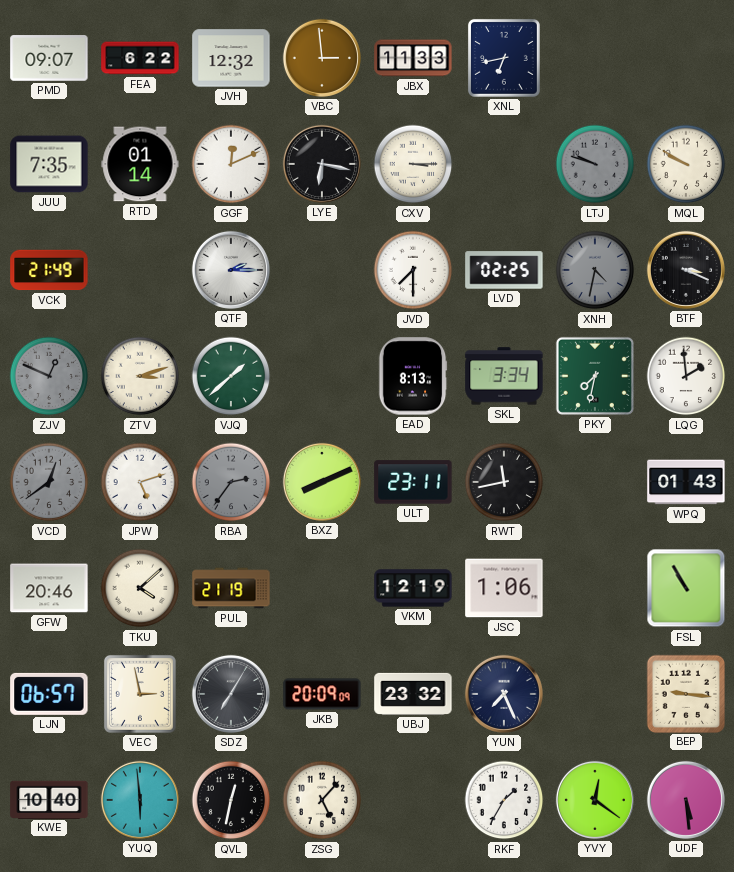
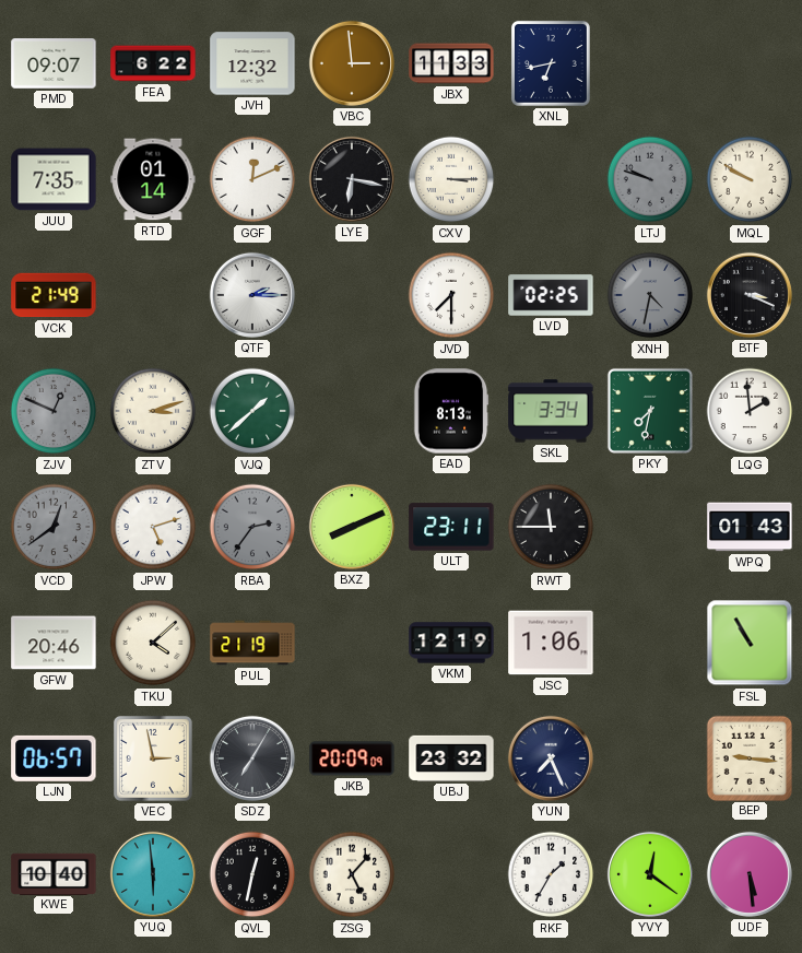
RWT: 11:43 -> 11:45 (551, 527)
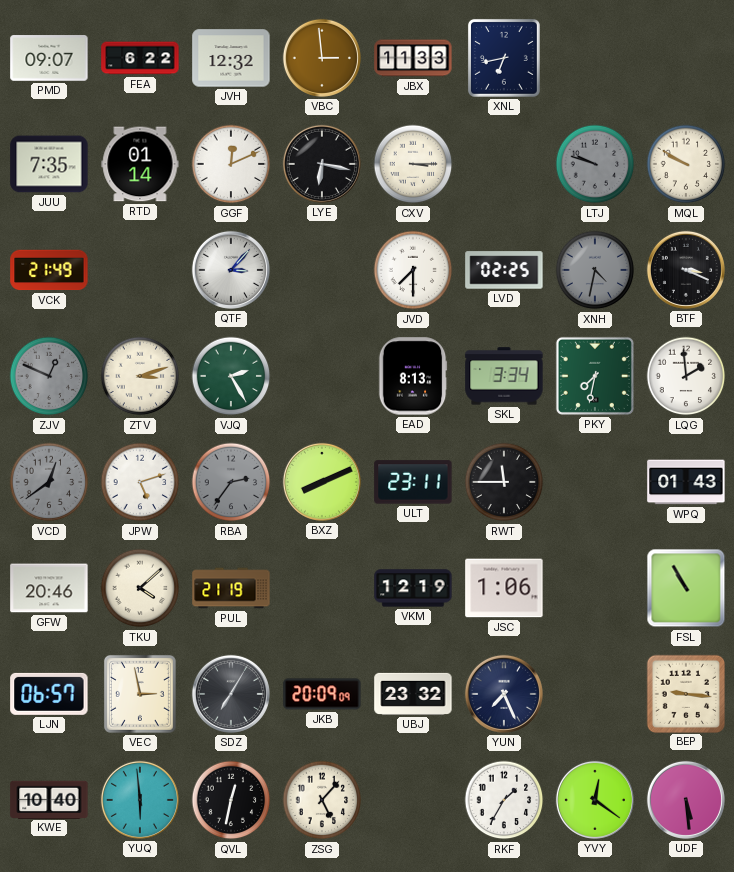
QTF: 2:15 -> 3:07 (231, 270)
VJQ: 1:38 -> 2:25 (231, 376)
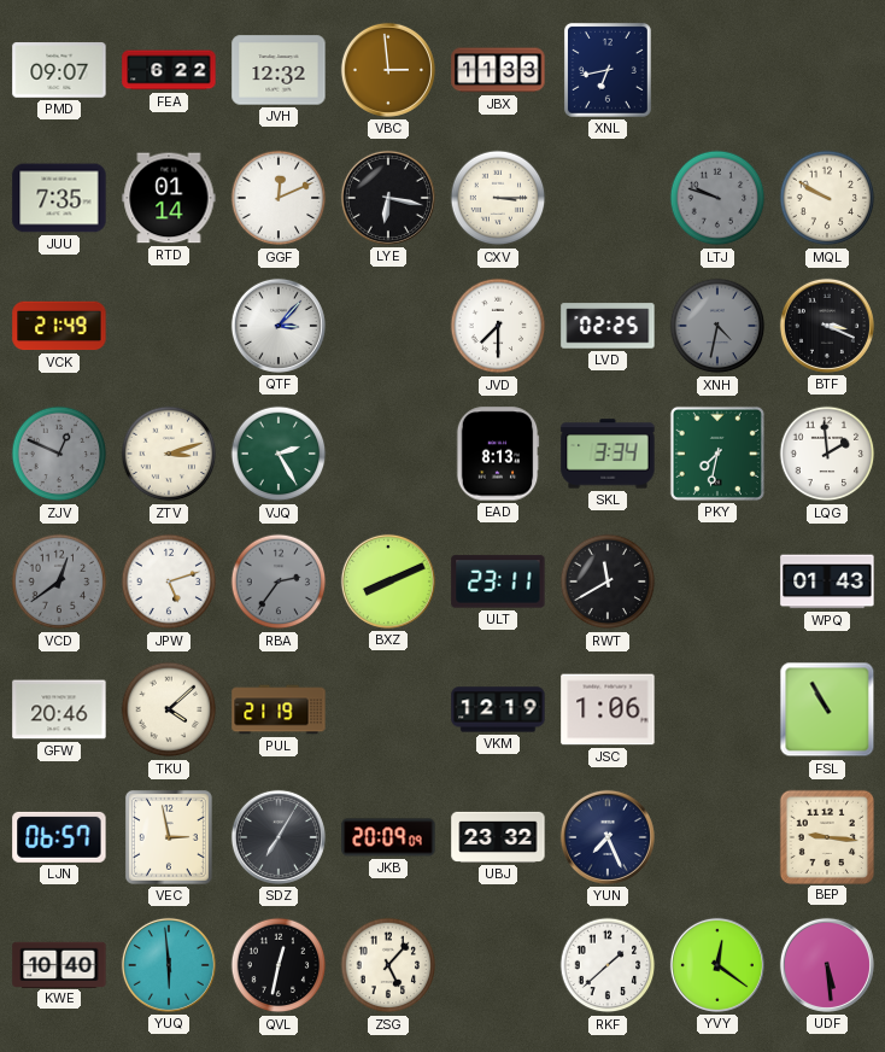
RWT: 11:45 -> 11:40 (608, 581)
RKF: 1:35 -> 1:38 (608, 965)
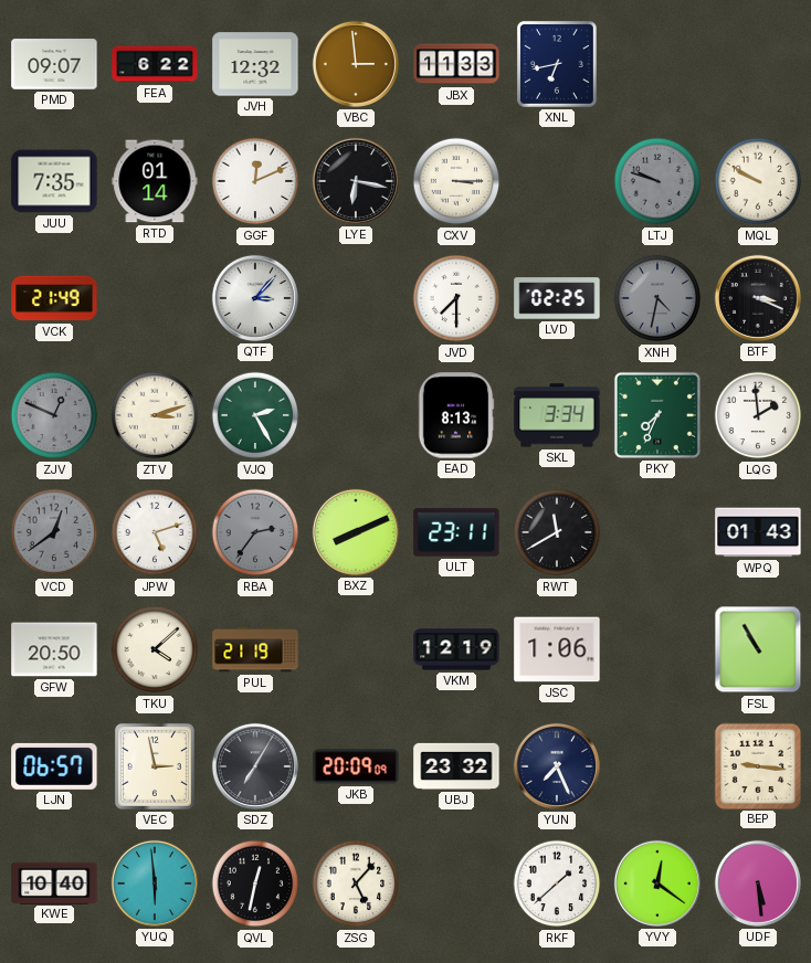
PKY: 7:32 -> 7:34 (657, 415)
GFW: 20:46 -> 20:50 (54, 649)
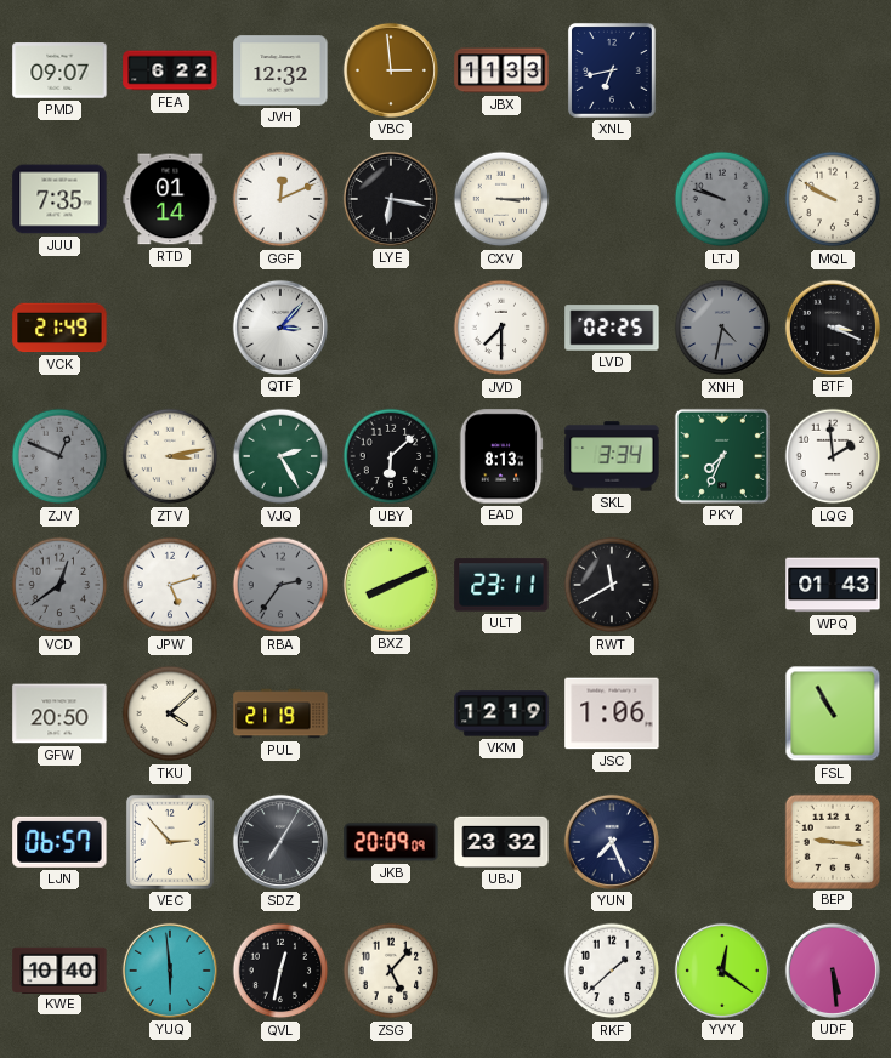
ZTV: 3:12 -> 3:13 (170, 456)
UBY: none -> 6:08 (391, 456)
VEC: 2:58 -> 2:53 (170, 842)
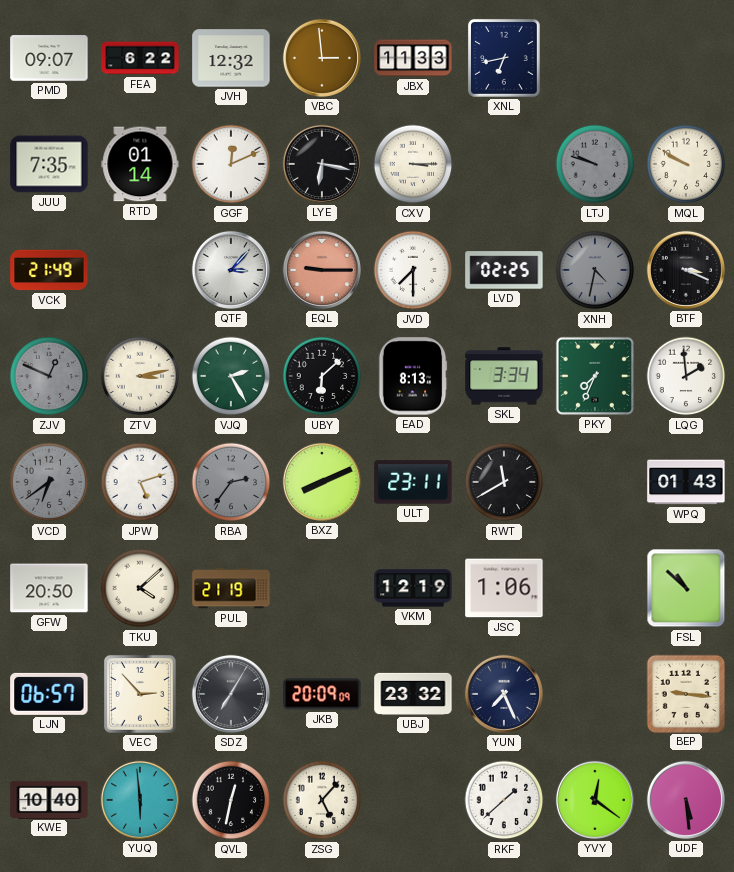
EQL: none -> 9:15 (322, 270)
VCD: 12:39 -> 6:39 (49, 482)
FSL: 10:55 -> 10:52 (686, 588)
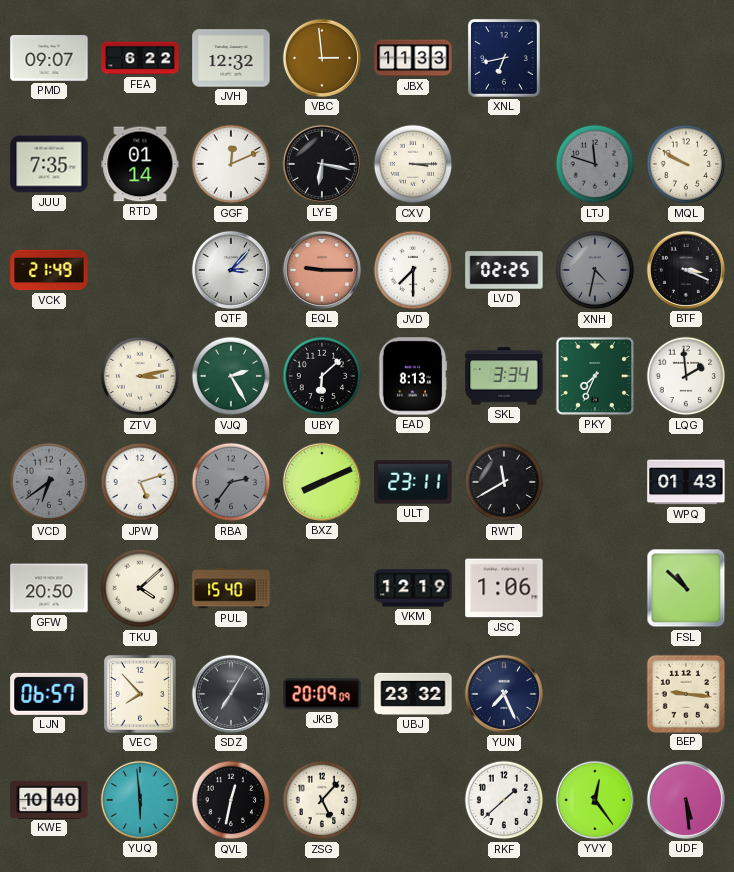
LTJ: 9:48 -> 11:48 (595, 164)
ZJV: 12:49 -> none (49, 376)
PUL: 21:19 -> 15:40 (231, 588)
VEC: 2:53 -> 7:53 (140, 694)
YVY: 12:21 -> 12:24 (595, 800)
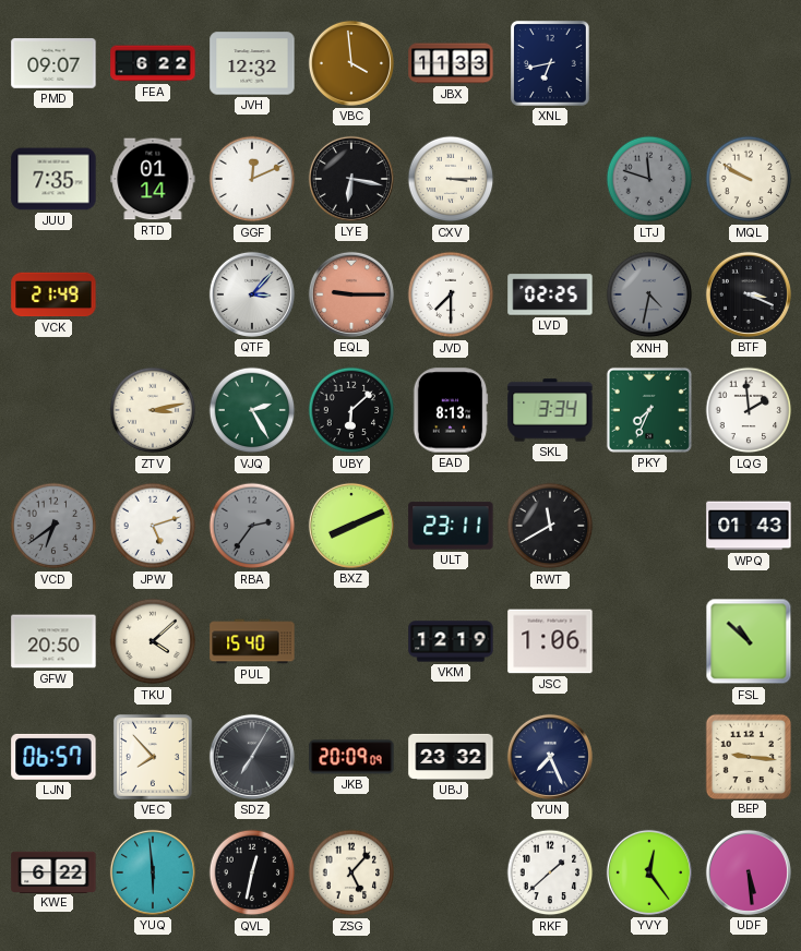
VBC: 2:59 -> 3:59 (351, 63)
KWE: 10:40 -> 6:22 (53, 871)
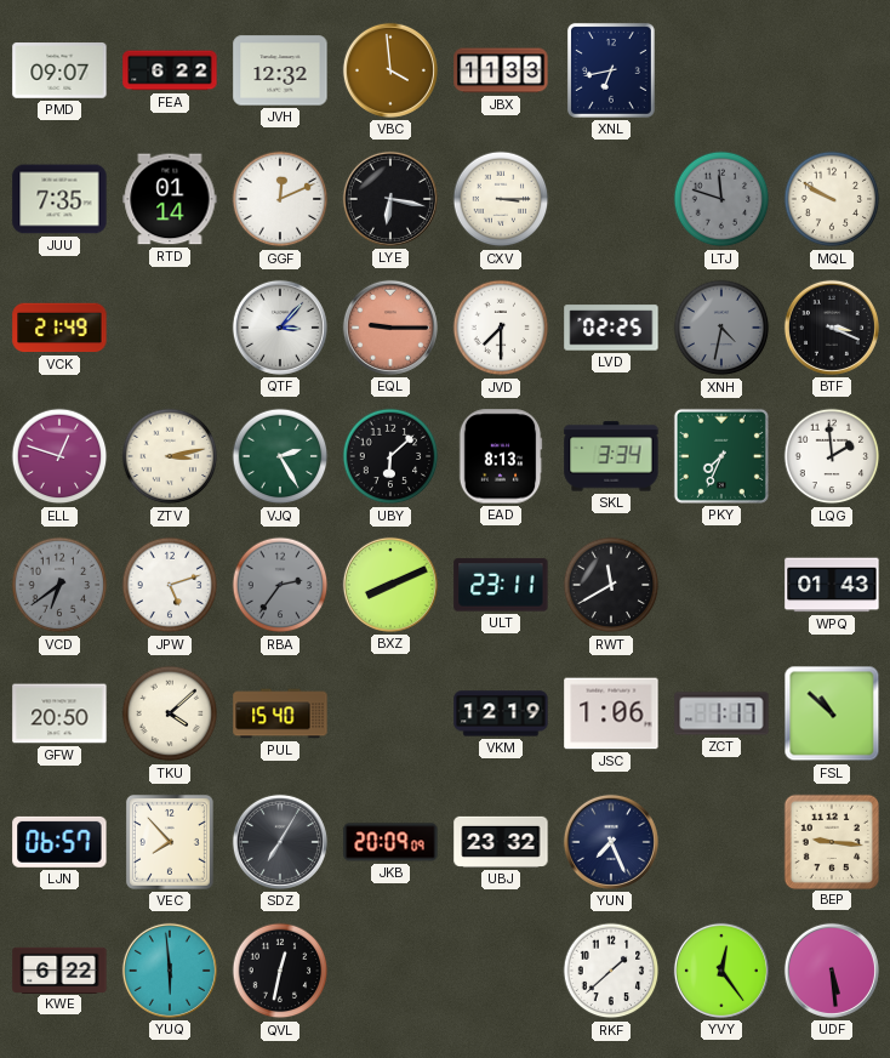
ELL: none -> 12:48 (59, 456)
ZCT: none -> 1:17 (721, 713)
ZSG: 5:07 -> none (351, 872)
